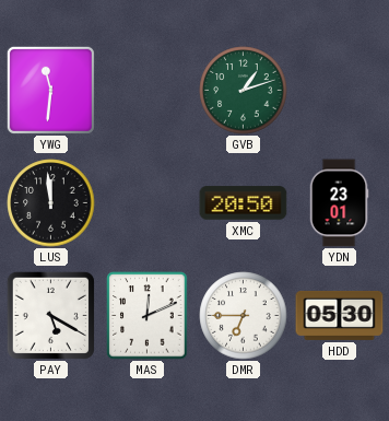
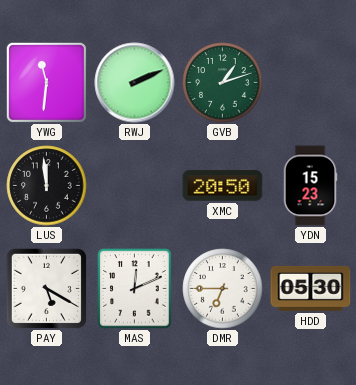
RWJ: none -> 2:11 (135, 83)
YDN: 23:01 -> 15:23 (310, 186)
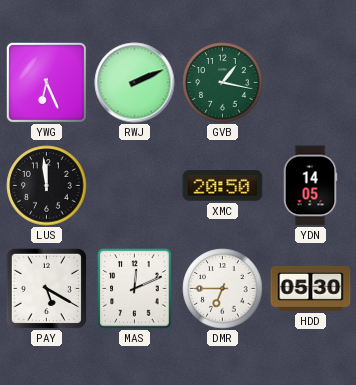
YWG: 11:31 -> 6:26 (46, 82)
GVB: 1:12 -> 1:17 (223, 83)
YDN: 15:23 -> 14:05 (310, 186)
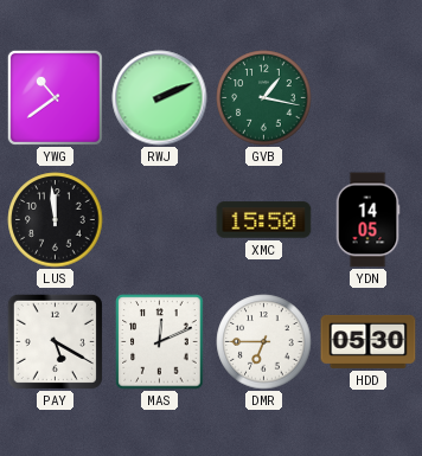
YWG: 6:26 -> 10:39 (55, 97)
XMC: 20:50 -> 15:50 (264, 220)
